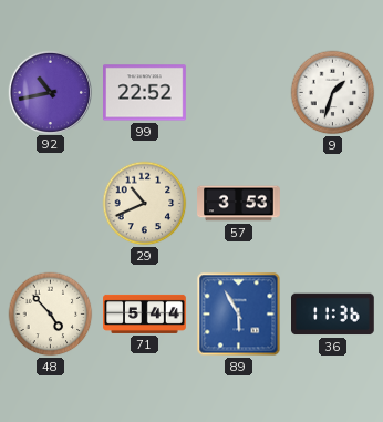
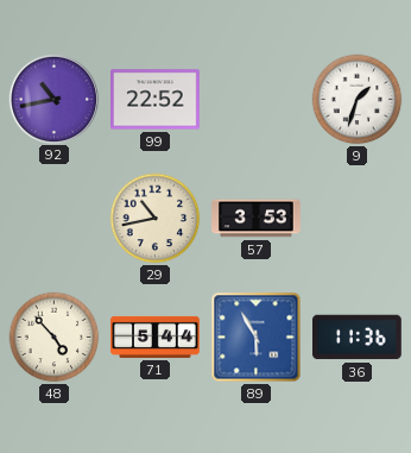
29: 10:41 -> 10:43 (156, 219)
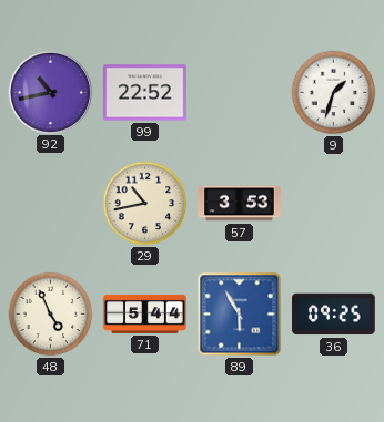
48: 4:53 -> 4:56 (51, 315)
36: 11:36 -> 09:25 (334, 315)
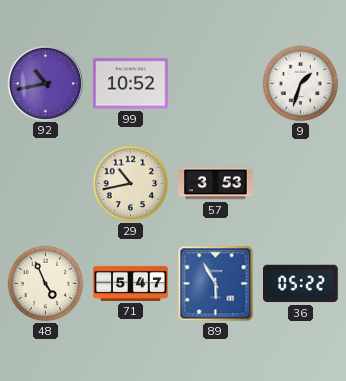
99: 22:52 -> 10:52 (131, 84)
71: 5:44 -> 5:47 (131, 283)
36: 09:25 -> 05:22 (301, 284)
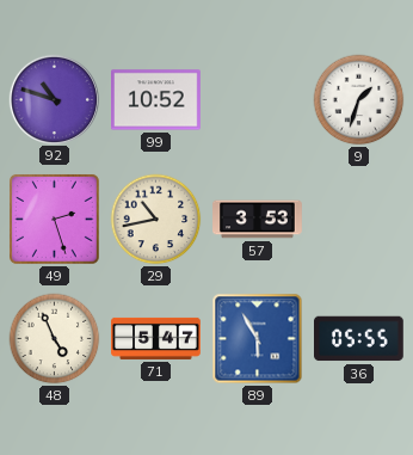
92: 10:43 -> 10:48 (54, 99)
49: none -> 2:27 (55, 220)
36: 05:22 -> 05:55 (359, 339)
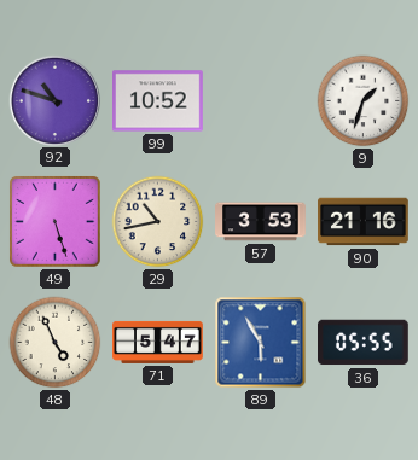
49: 2:27 -> 5:27 (56, 222)
90: none -> 21:16 (364, 222)
